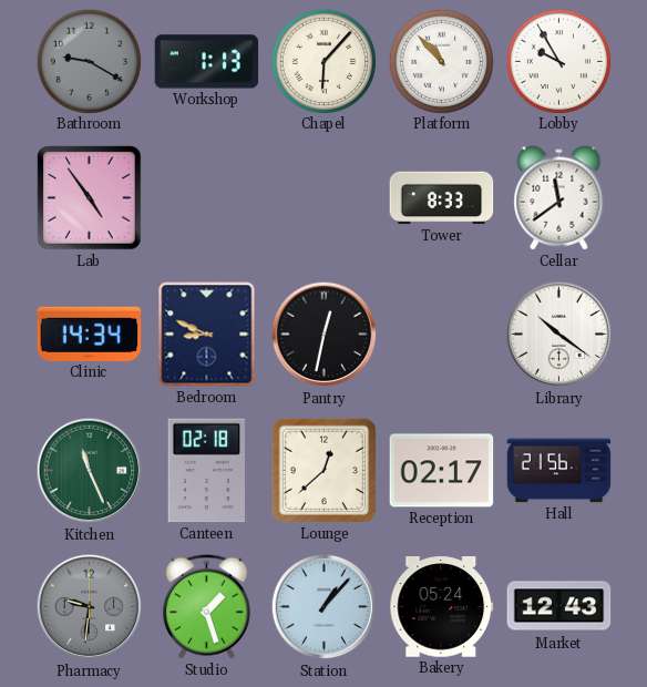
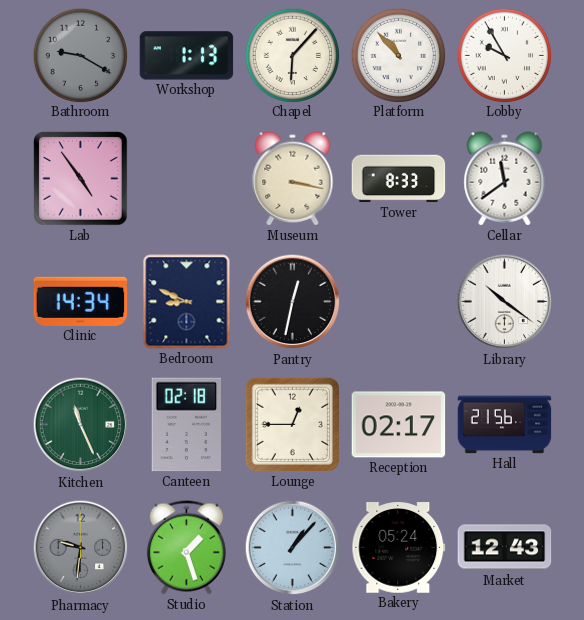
Museum: none -> 3:17 (293, 179)
Lounge: 12:38 -> 12:45 (292, 424)
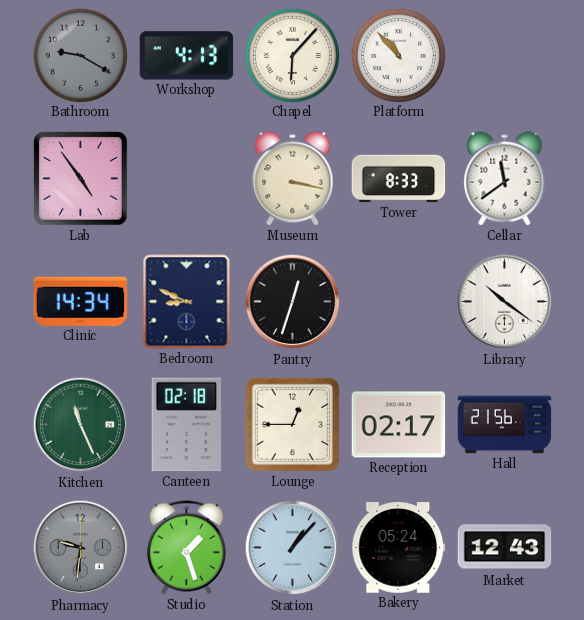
Workshop: 1:13 -> 4:13 (187, 56)
Lobby: 9:55 -> none (504, 55)
Pantry: 12:32 -> 12:33 (293, 302)
